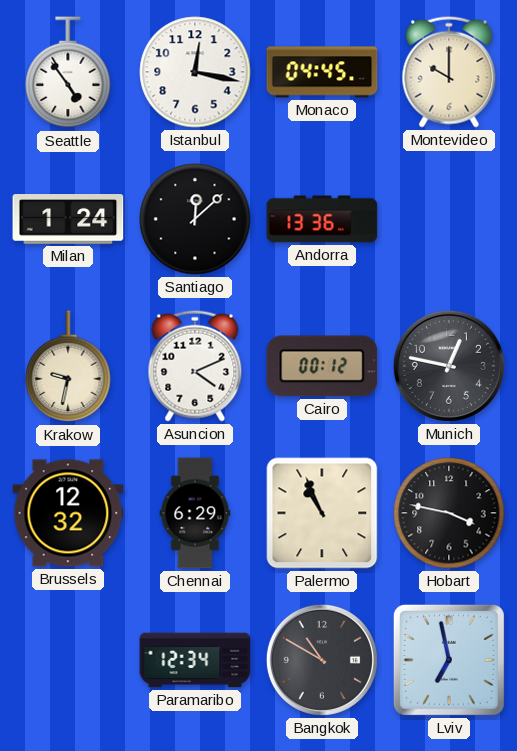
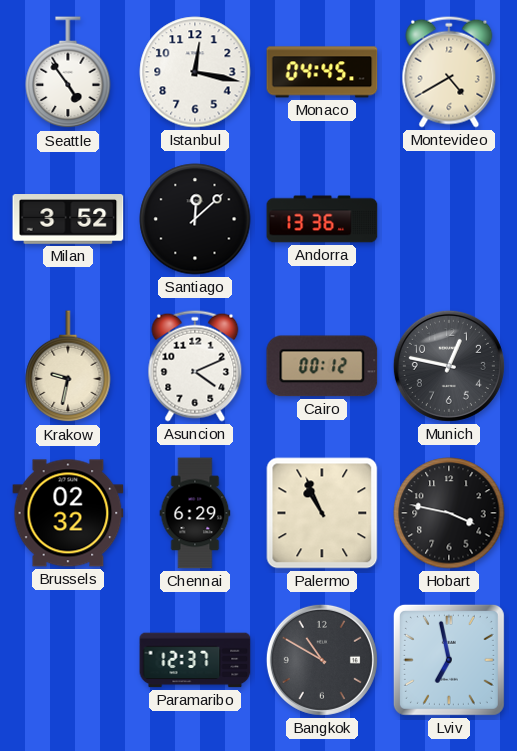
Montevideo: 10:00 -> 4:40 (449, 72)
Milan: 1:24 -> 3:52 (68, 220)
Brussels: 12:32 -> 02:32 (68, 513)
Paramaribo: 12:34 -> 12:37 (195, 660)
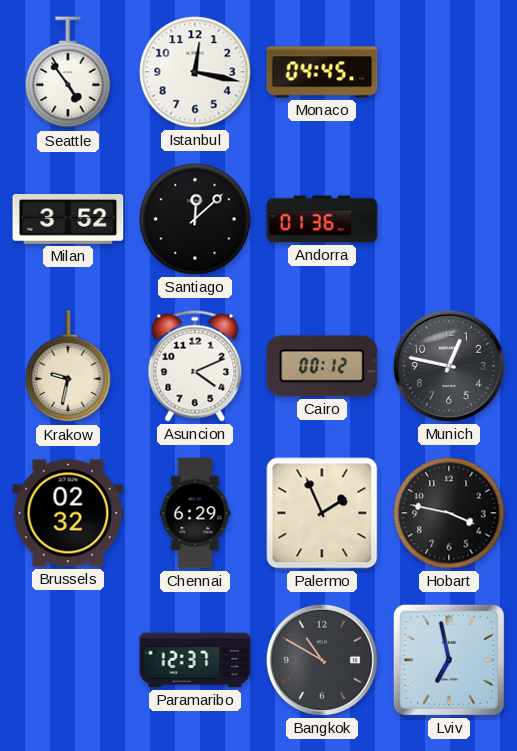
Montevideo: 4:40 -> none (449, 72)
Andorra: 13:36 -> 01:36 (322, 219)
Palermo: 10:56 -> 1:56 (322, 513)
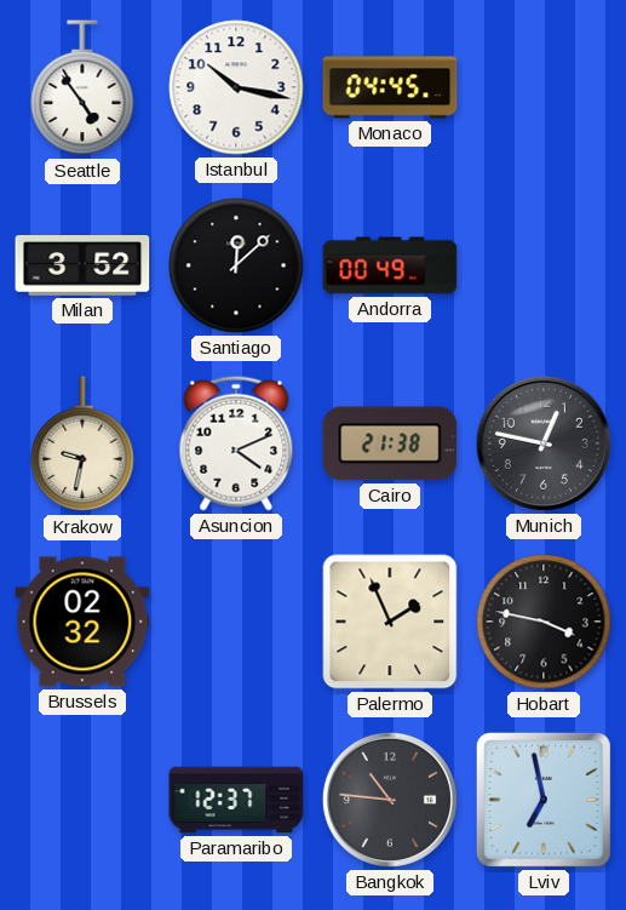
Istanbul: 12:17 -> 10:17 (236, 87)
Andorra: 01:36 -> 00:49 (390, 265)
Cairo: 00:12 -> 21:38 (390, 443)
Chennai: 6:29 -> none (195, 513)
Bangkok: 10:50 -> 10:46 (390, 800)
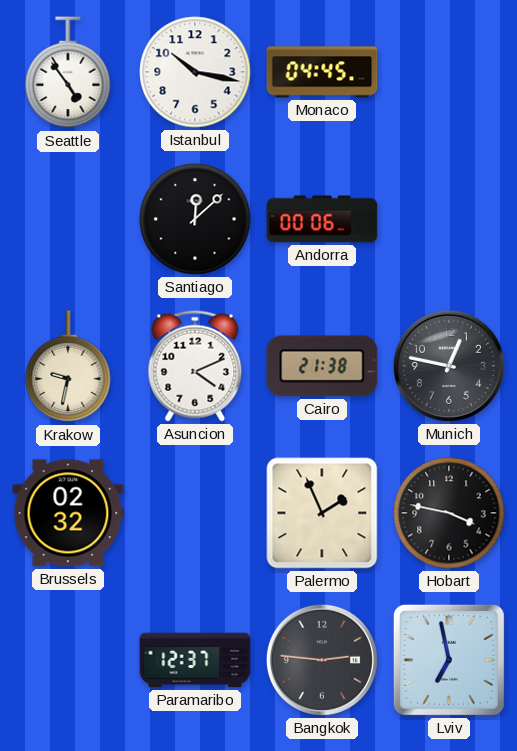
Milan: 3:52 -> none (82, 267)
Andorra: 00:49 -> 00:06 (322, 219)
Bangkok: 10:46 -> 2:46 (322, 660)
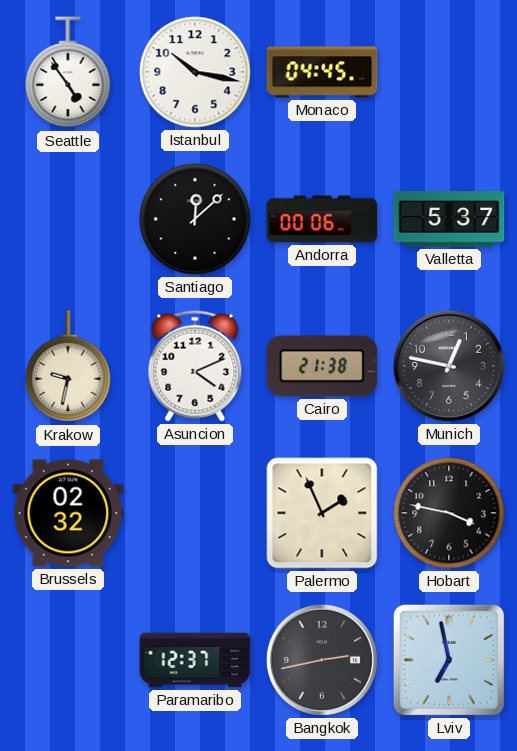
Valletta: none -> 5:37 (449, 219)
Bangkok: 2:46 -> 2:43 (322, 660)
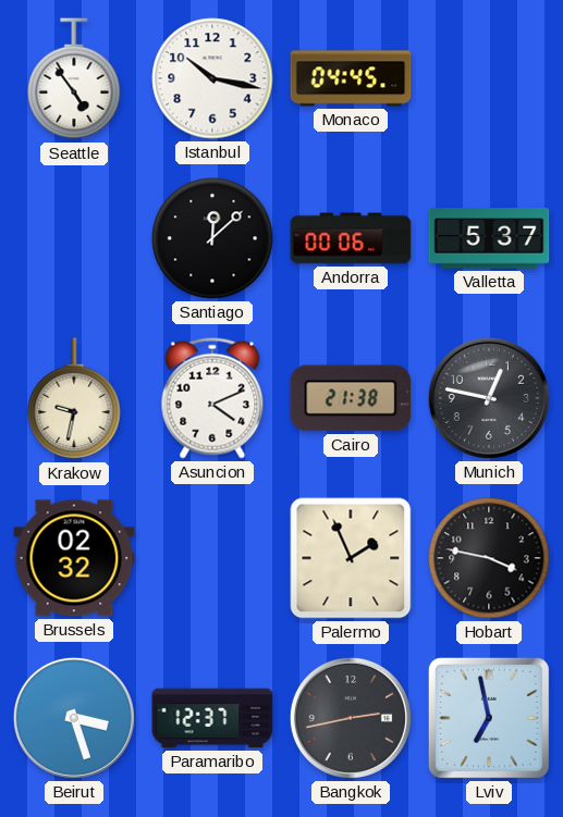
Beirut: none -> 3:27 (74, 718)
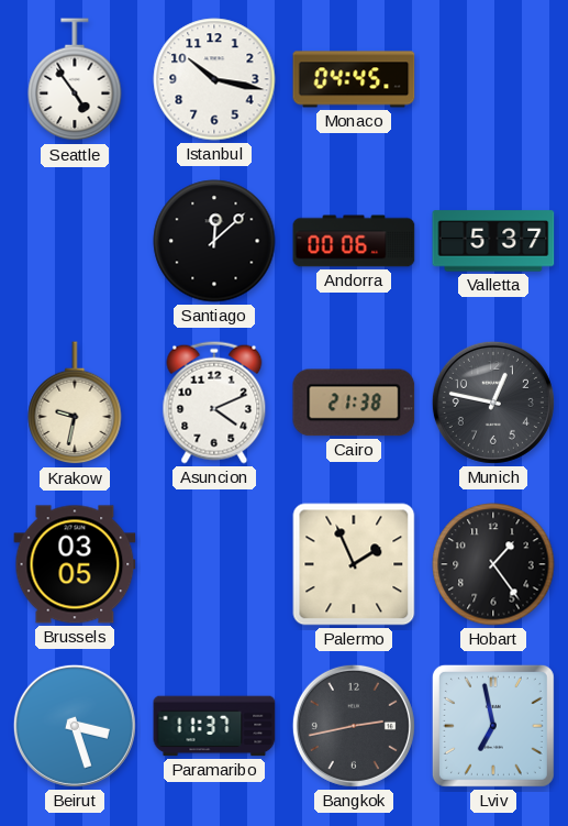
Brussels: 02:32 -> 03:05 (75, 564)
Hobart: 3:47 -> 1:24 (493, 564)
Paramaribo: 12:37 -> 11:37 (214, 726)
